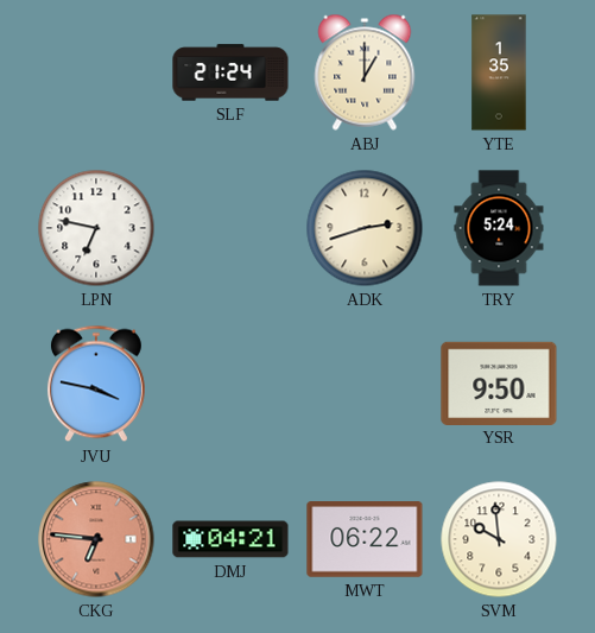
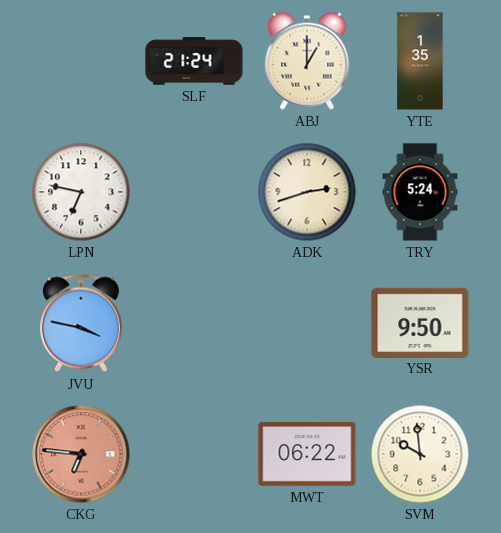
DMJ: 04:21 -> none (230, 539)
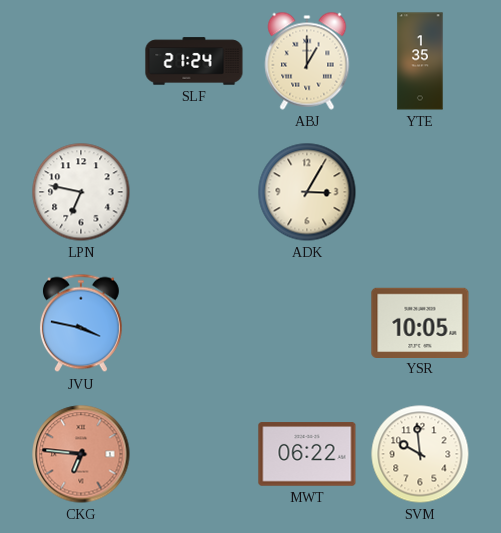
ADK: 2:42 -> 3:05 (307, 192)
TRY: 5:24 -> none (420, 192)
YSR: 9:50 -> 10:05 (420, 322)
